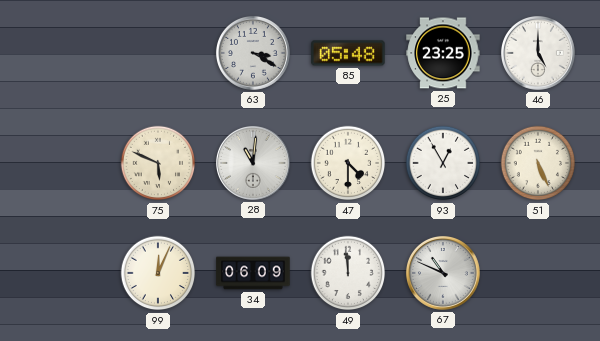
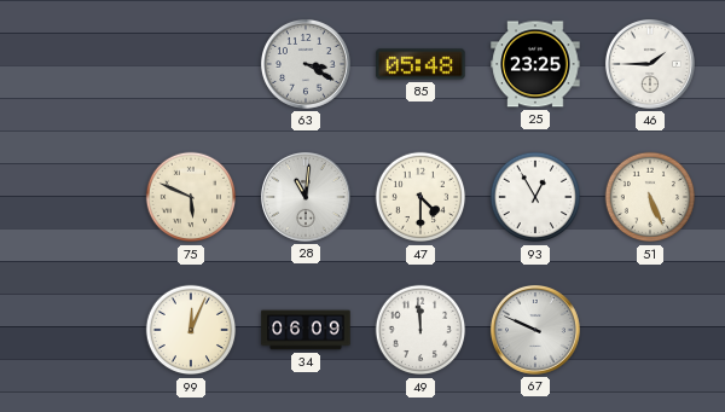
46: 5:00 -> 1:45 (650, 64)
67: 10:49 -> 9:49 (535, 330)
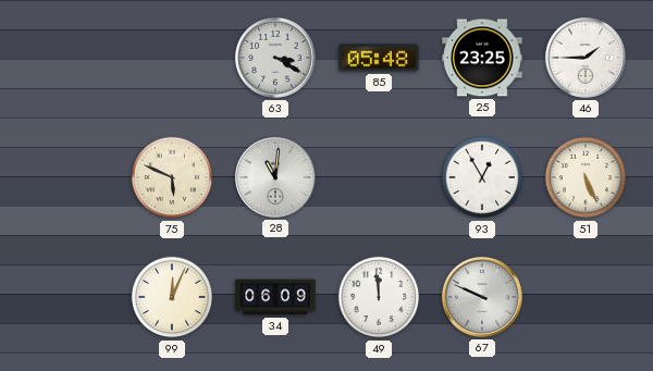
47: 4:30 -> none (420, 197)
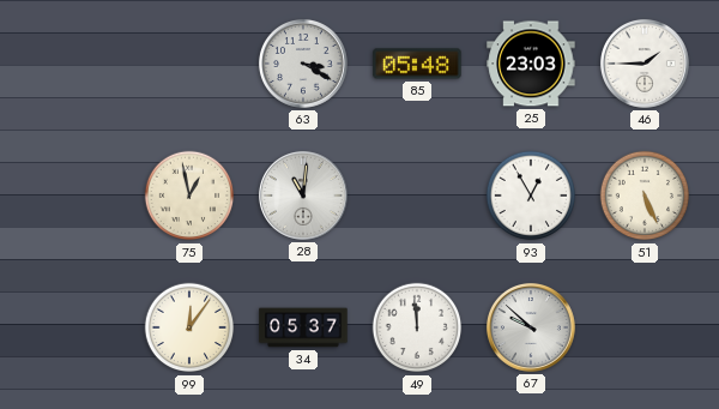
25: 23:25 -> 23:03 (531, 64)
75: 5:49 -> 12:58 (189, 196)
99: 12:04 -> 12:06 (189, 327)
34: 06:09 -> 05:37 (303, 327)
67: 9:49 -> 9:52 (531, 327)
